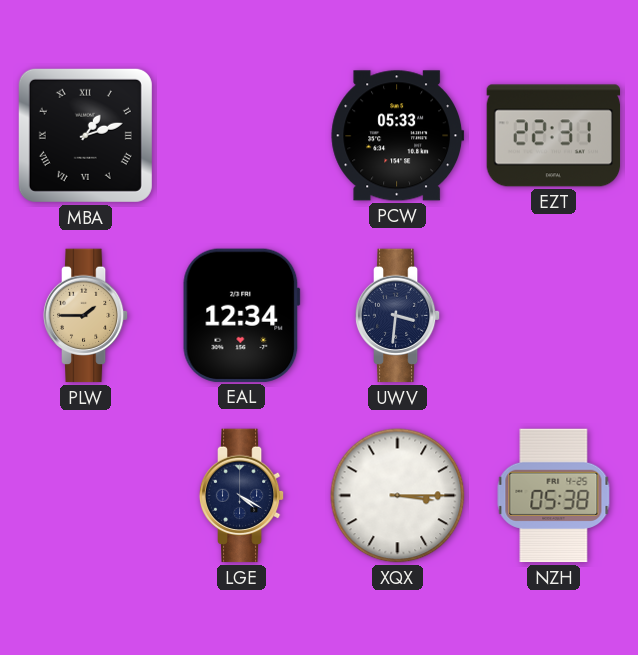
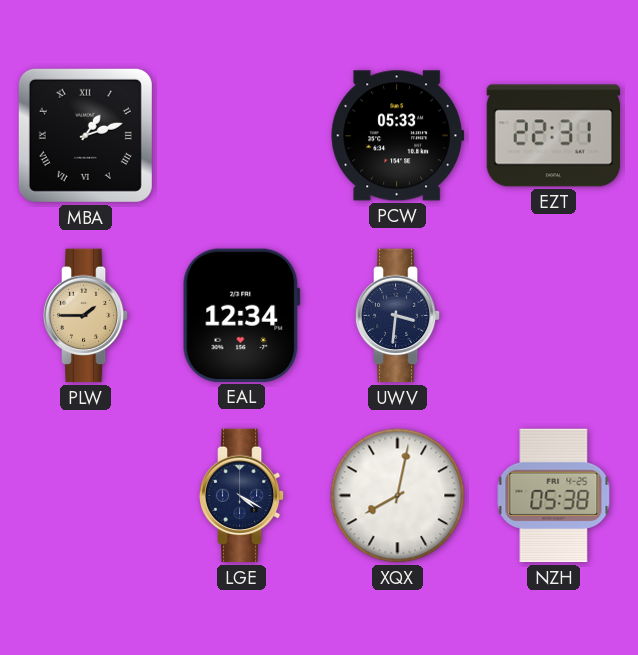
XQX: 3:15 -> 8:02 (398, 496)
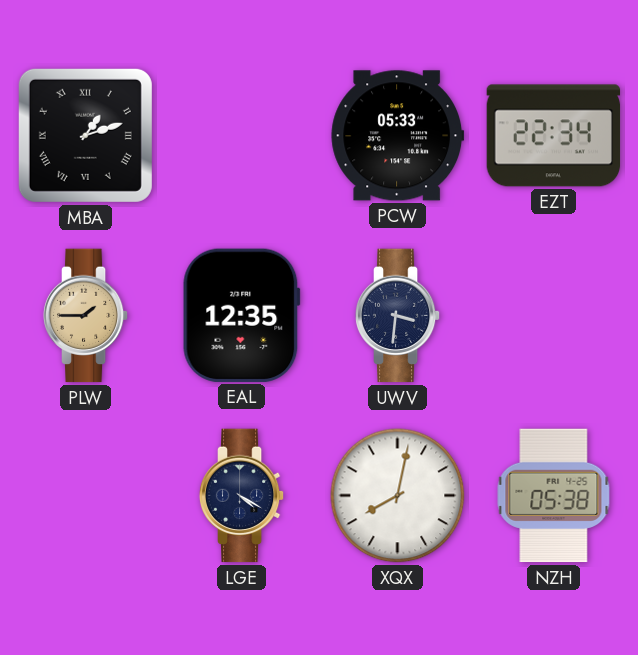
EZT: 22:31 -> 22:34 (554, 136)
EAL: 12:34 -> 12:35 (242, 315)
